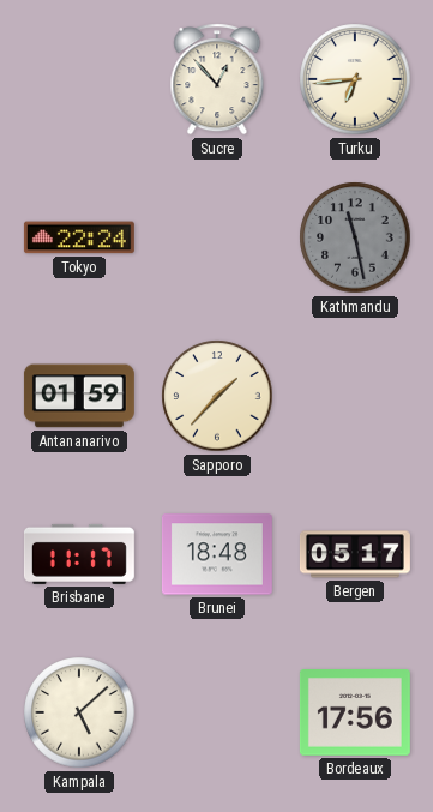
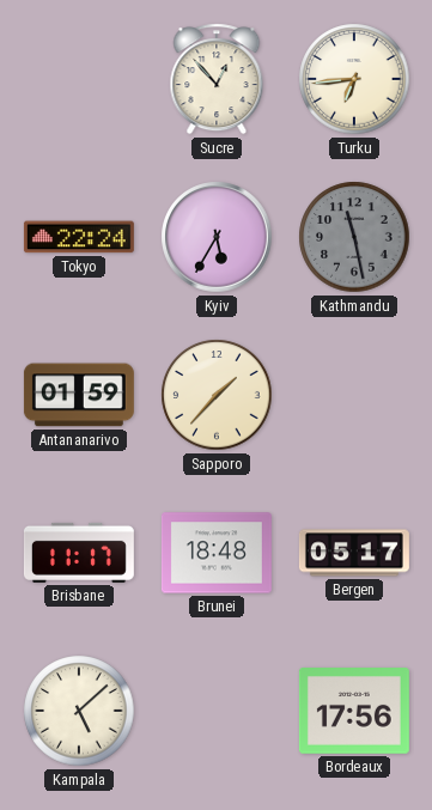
Kyiv: none -> 5:35 (217, 237)
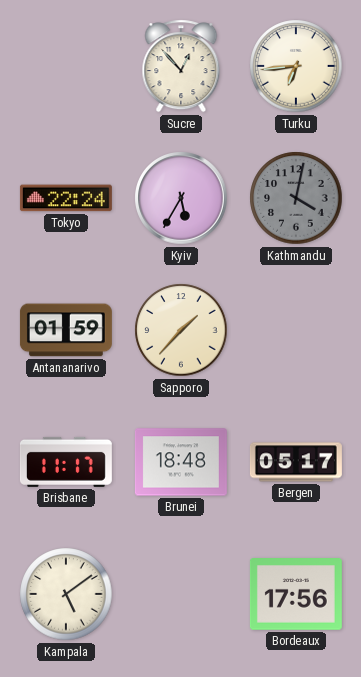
Kathmandu: 11:28 -> 4:02 (296, 198)
Kampala: 5:08 -> 5:09 (66, 594)
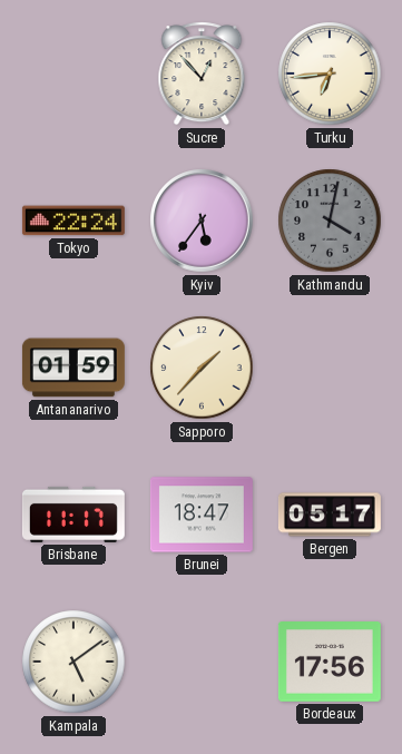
Kyiv: 5:35 -> 5:36 (202, 221)
Brunei: 18:48 -> 18:47 (202, 515)
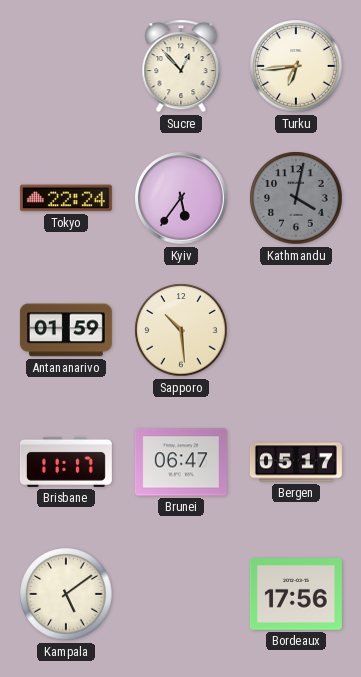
Sapporo: 1:37 -> 10:29 (181, 330)
Brunei: 18:47 -> 06:47 (181, 462)
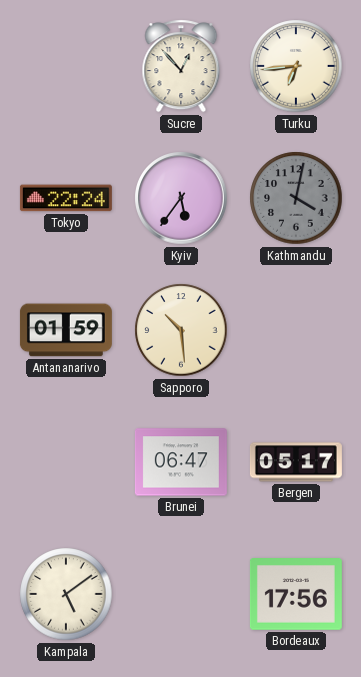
Brisbane: 11:17 -> none (66, 462)
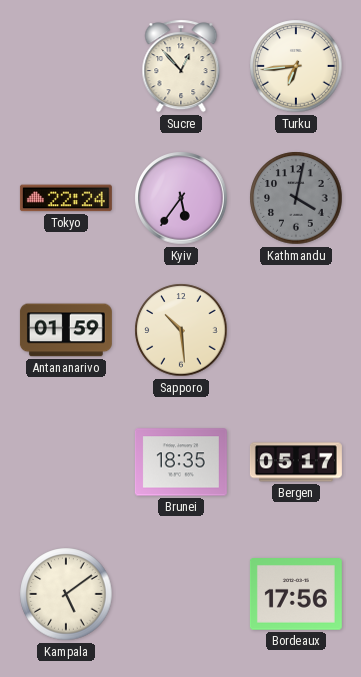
Brunei: 06:47 -> 18:35 (181, 462)
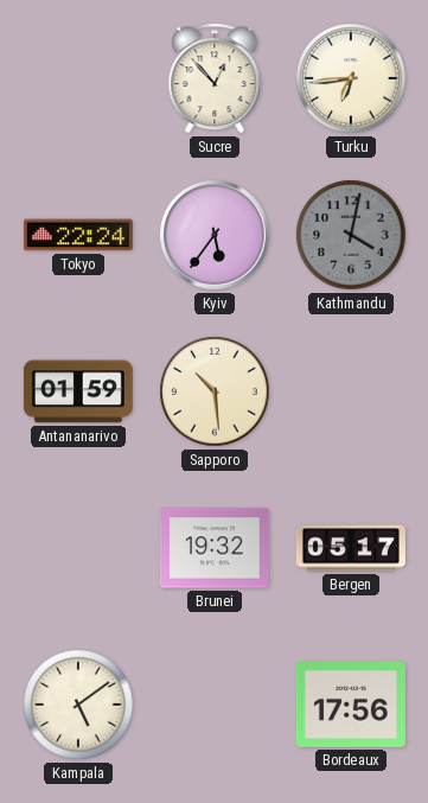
Brunei: 18:35 -> 19:32 (215, 548)
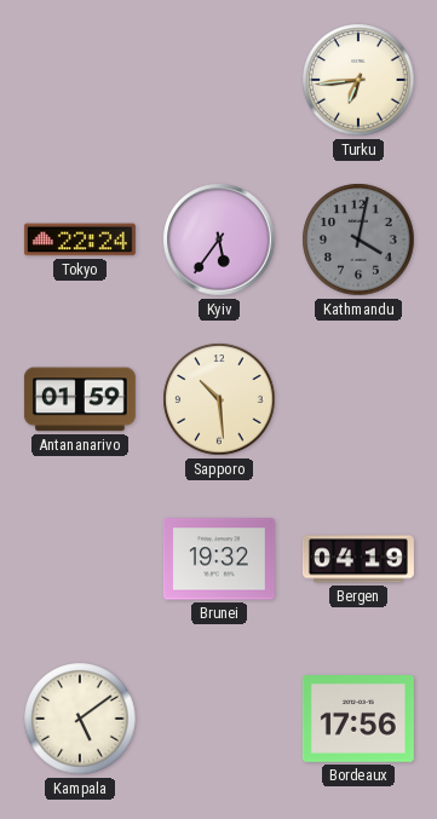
Sucre: 12:53 -> none (215, 78)
Bergen: 05:17 -> 04:19 (358, 559)
